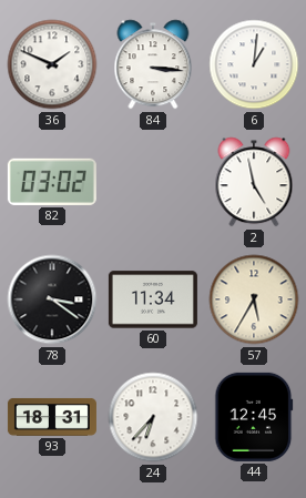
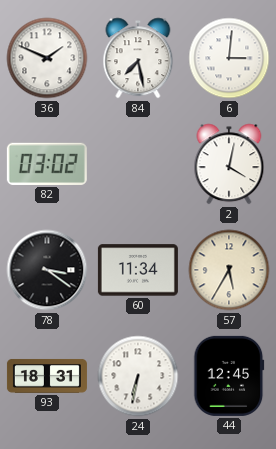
84: 3:16 -> 7:28 (138, 58)
6: 1:01 -> 3:01 (229, 58)
2: 4:58 -> 4:02 (229, 164)
24: 6:37 -> 6:32 (138, 376)
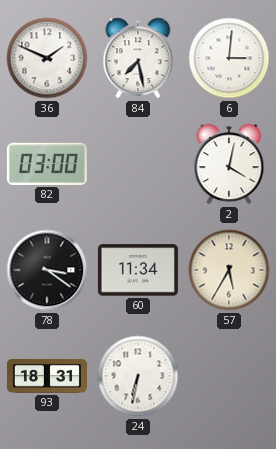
82: 03:02 -> 03:00 (47, 164)
44: 12:45 -> none (229, 376)
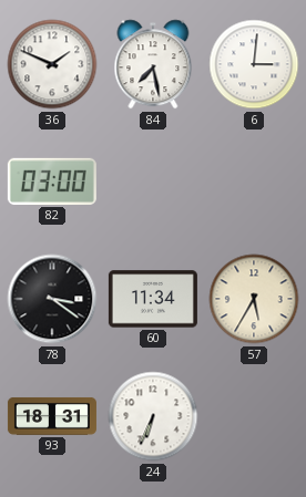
2: 4:02 -> none (229, 164)
24: 6:32 -> 6:34 (153, 416)
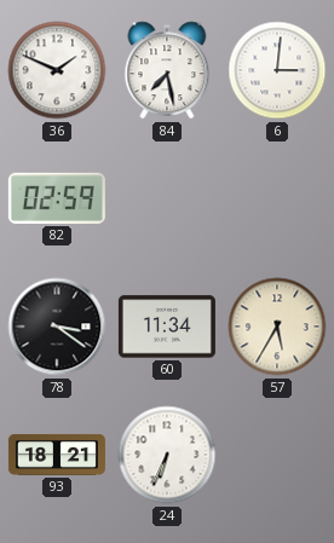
82: 03:00 -> 02:59 (57, 198)
93: 18:31 -> 18:21 (57, 455)
